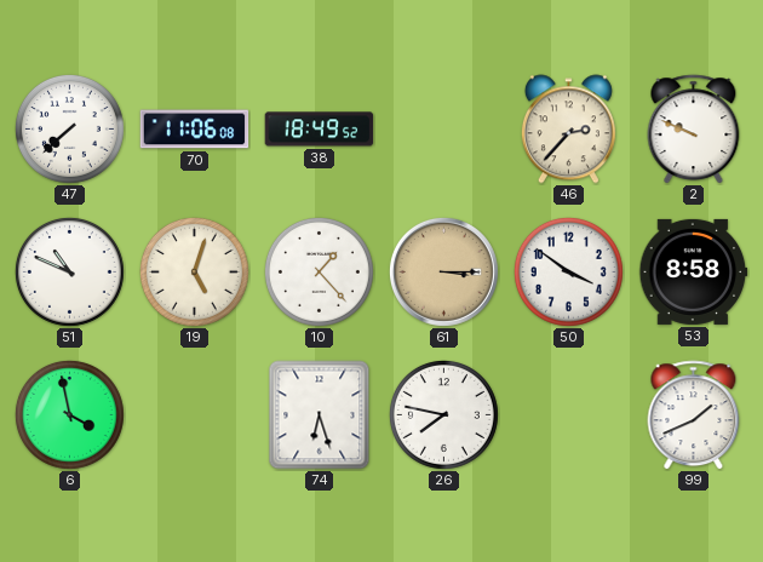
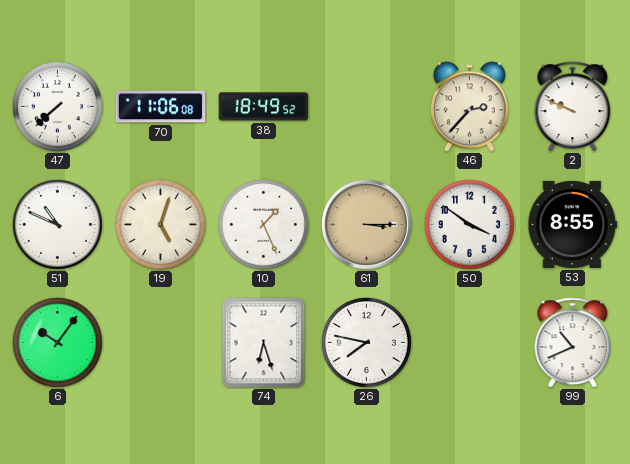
10: 1:23 -> 1:26 (263, 224)
53: 8:58 -> 8:55 (573, 224)
6: 3:58 -> 10:06 (57, 342)
99: 1:41 -> 10:41 (573, 343)
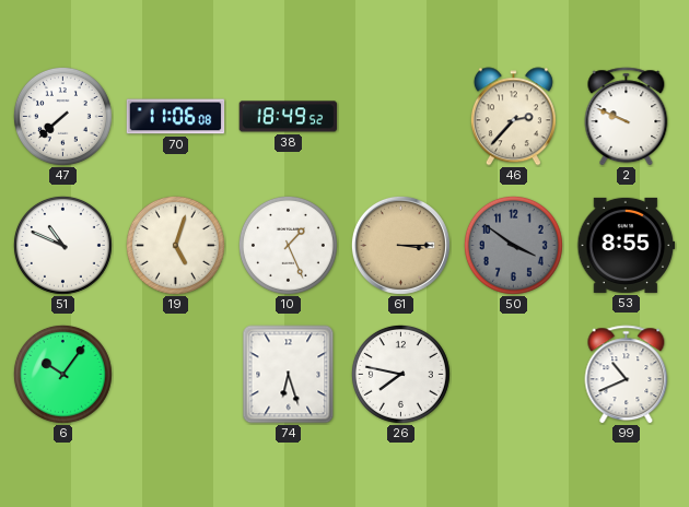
50 dial: white -> grey (513, 245)
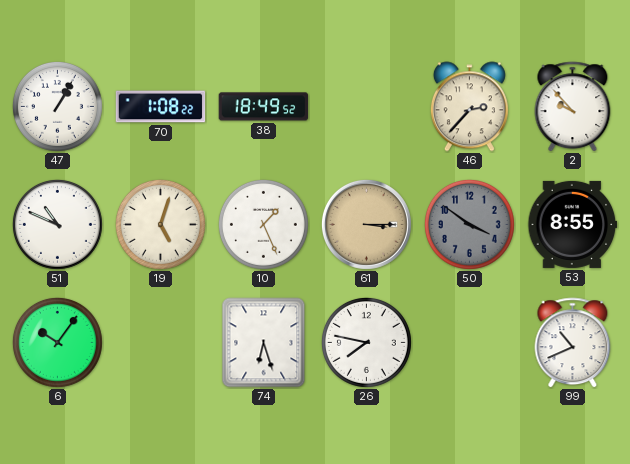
47: 7:38 -> 1:05 (57, 106)
70: 11:06 -> 1:08 (161, 107)
2: 9:49 -> 9:53 (573, 107)
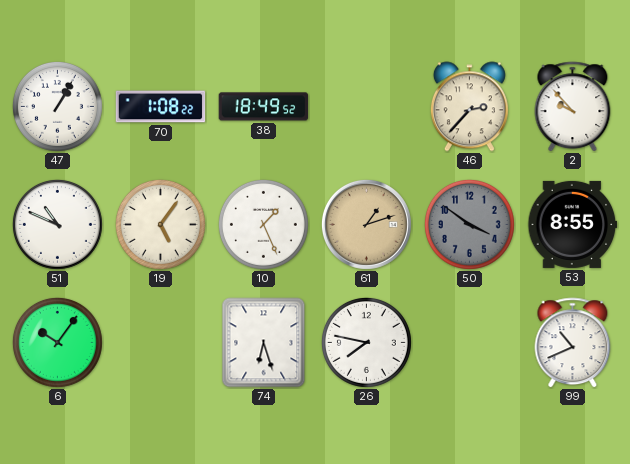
19: 5:03 -> 5:06 (160, 224)
61: 3:15 -> 1:12 (366, 224)
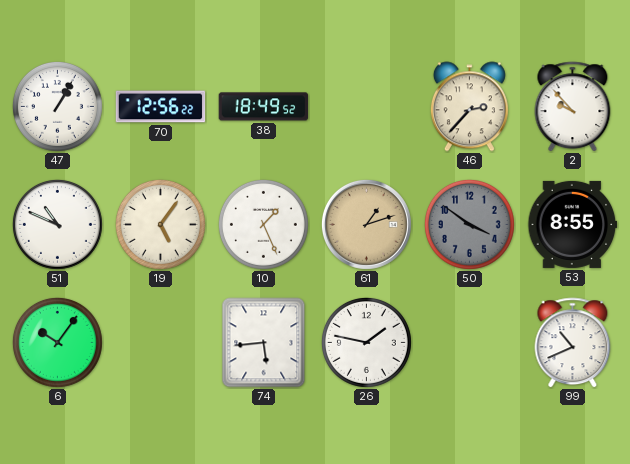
70: 1:08 -> 12:56 (161, 107)
74: 6:27 -> 5:44 (264, 343)
26: 7:47 -> 1:47 (366, 342)
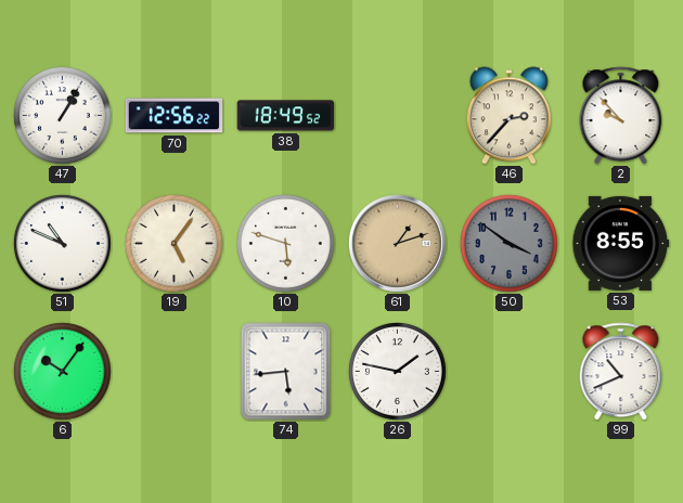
10: 1:26 -> 5:48 (285, 243)
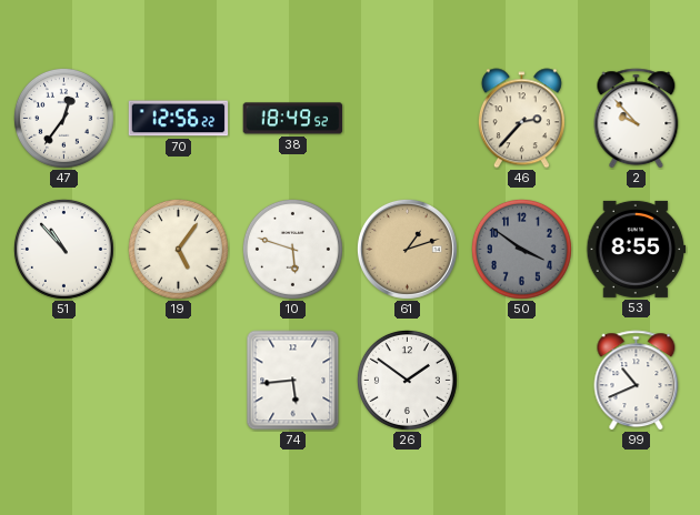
47: 1:05 -> 12:36 (63, 118)
51: 10:49 -> 10:53 (63, 249)
6: 10:06 -> none (62, 371)
26: 1:47 -> 1:51 (407, 380)
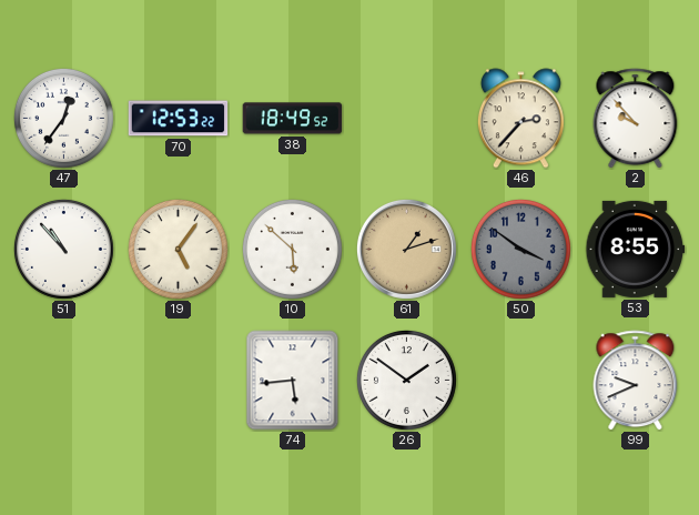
70: 12:56 -> 12:53 (179, 119)
10: 5:48 -> 5:52 (292, 249)
99: 10:41 -> 9:41 (636, 381)
